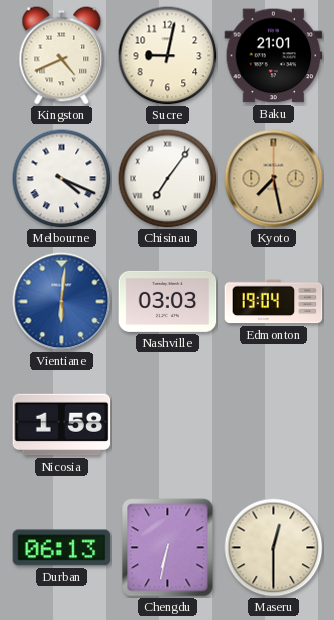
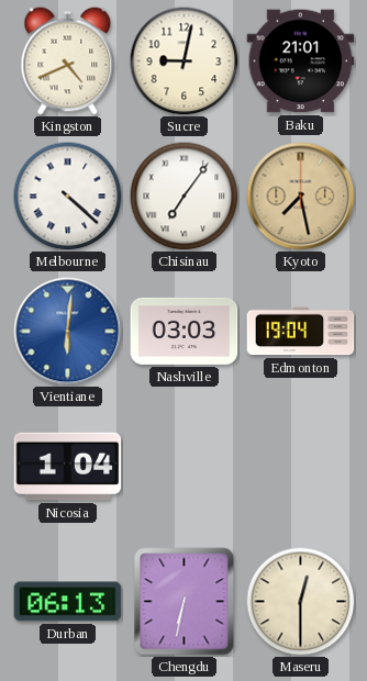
Melbourne: 4:19 -> 4:22 (68, 197)
Nicosia: 1:58 -> 1:04 (68, 467)
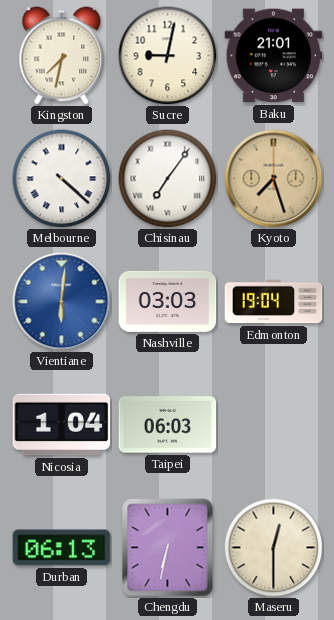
Kingston: 4:41 -> 7:32 (62, 56)
Kyoto: 7:28 -> 7:27 (274, 179)
Taipei: none -> 06:03 (168, 425)
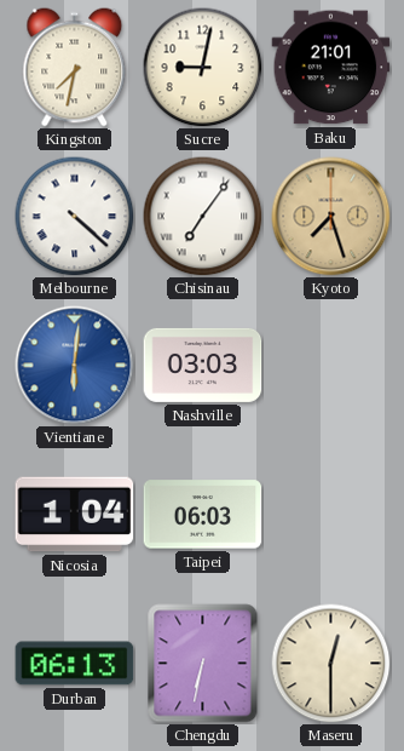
Edmonton: 19:04 -> none (274, 302)
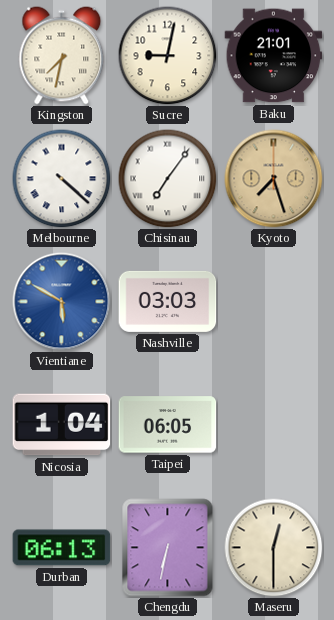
Vientiane: 6:01 -> 5:50 (62, 302)
Taipei: 06:03 -> 06:05 (168, 425)
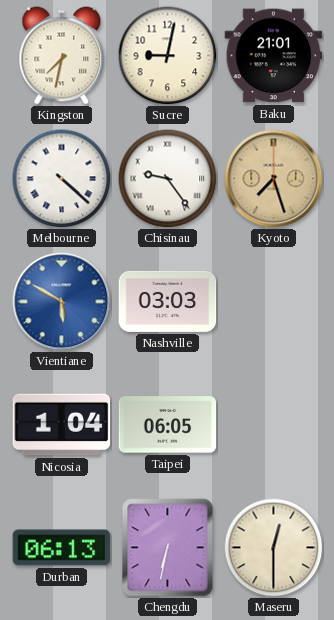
Chisinau: 7:06 -> 9:24 (168, 179)
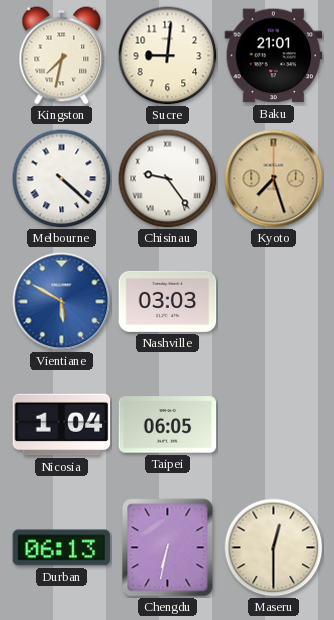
Sucre: 9:02 -> 9:01 (168, 56)
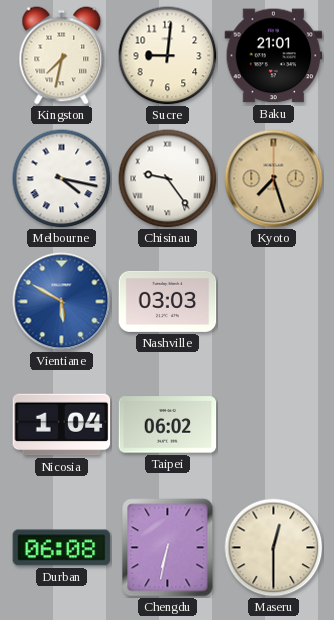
Melbourne: 4:22 -> 4:17 (62, 179)
Taipei: 06:05 -> 06:02 (168, 425)
Durban: 06:13 -> 06:08 (62, 548)
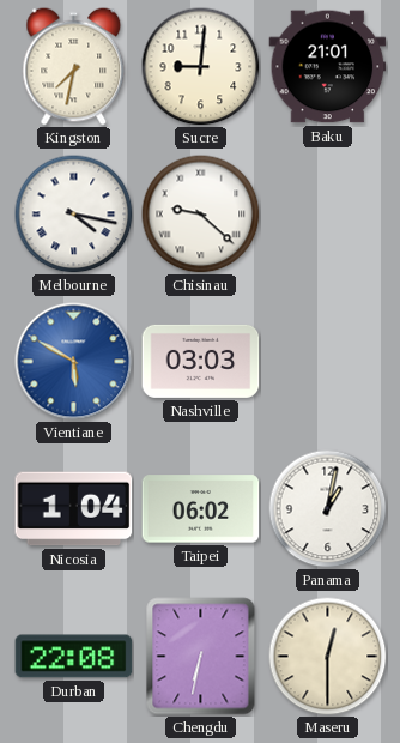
Chisinau: 9:24 -> 9:22 (201, 215)
Kyoto: 7:27 -> none (274, 179)
Panama: none -> 1:02 (328, 509)
Durban: 06:08 -> 22:08 (74, 657)
